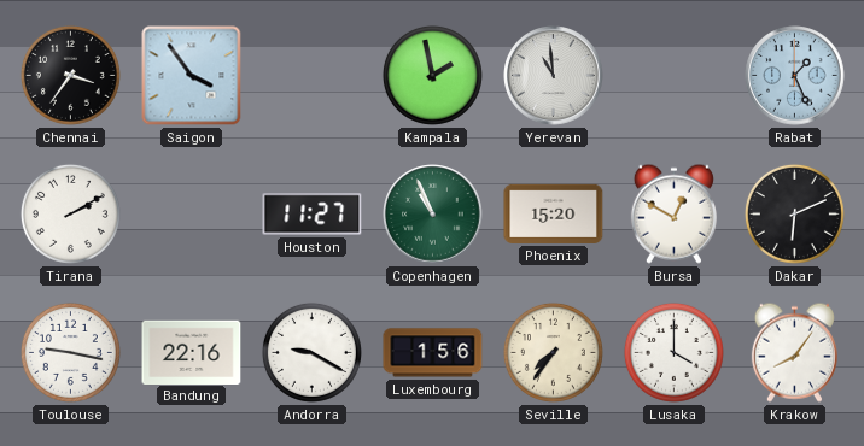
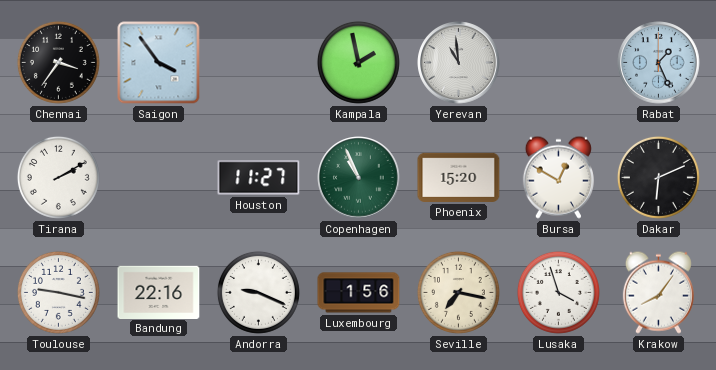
Andorra: 9:20 -> 9:19 (258, 292)
Seville: 7:36 -> 7:17 (458, 292)
Lusaka: 4:00 -> 3:57 (558, 292)
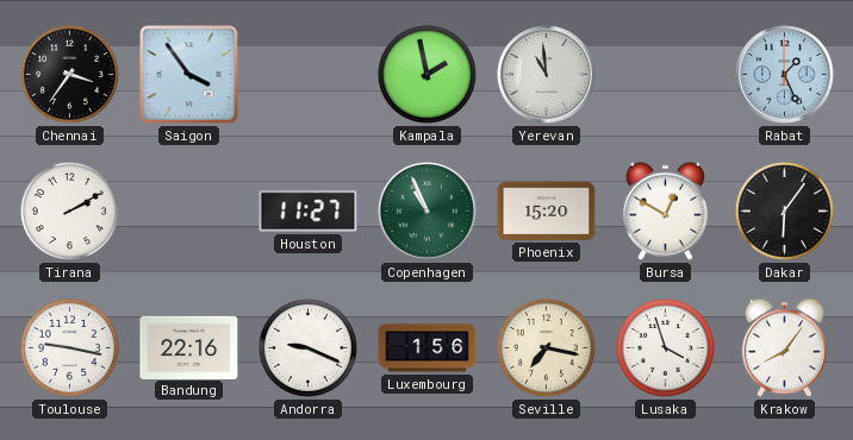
Dakar: 6:11 -> 6:06 (784, 210)
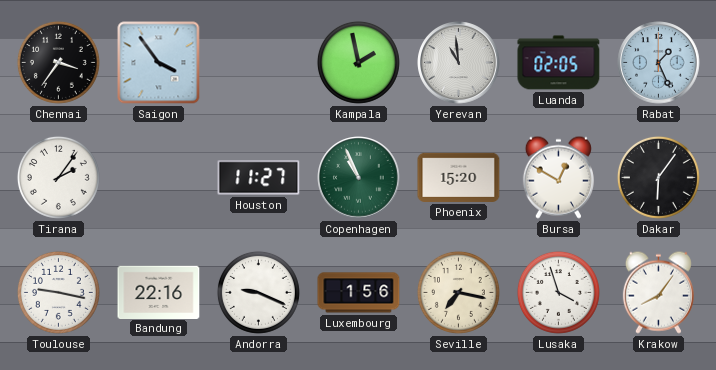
Luanda: none -> 02:05 (559, 63)
Tirana: 2:10 -> 2:06 (58, 177)
